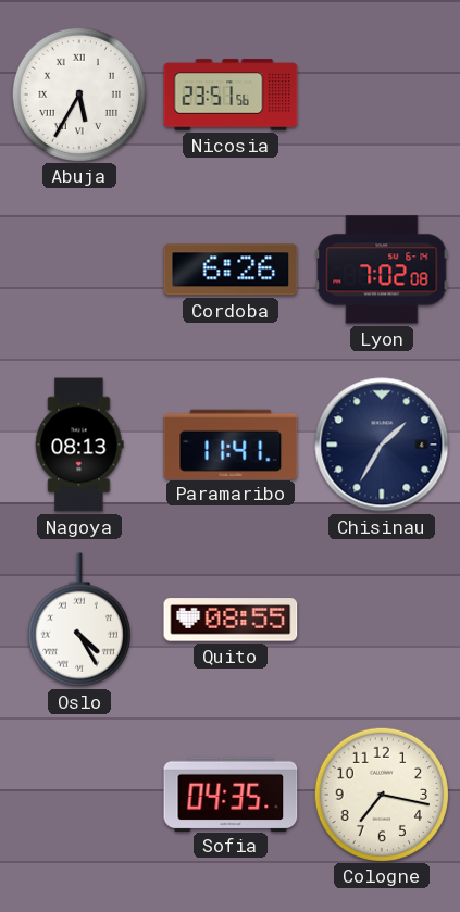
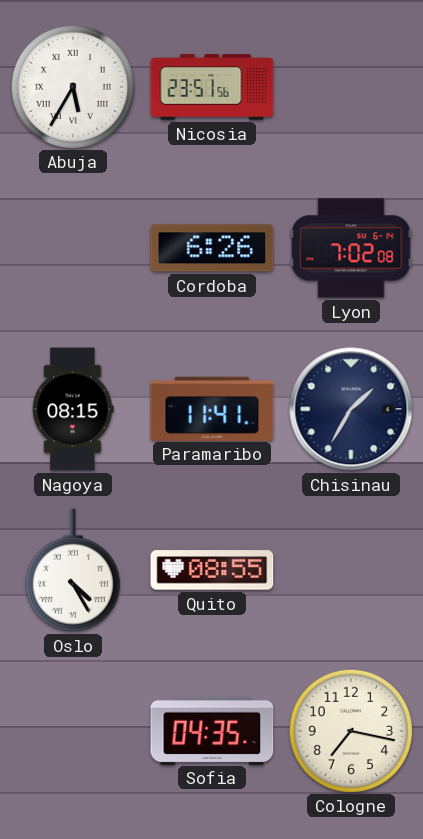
Nagoya: 08:13 -> 08:15 (73, 409)
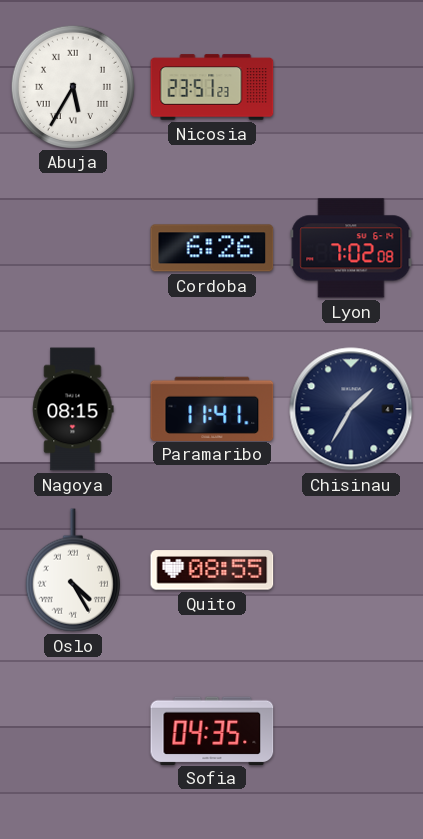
Nicosia: 23:51:56 -> 23:51:23 (212, 87)
Cologne: 7:17 -> none (350, 730)
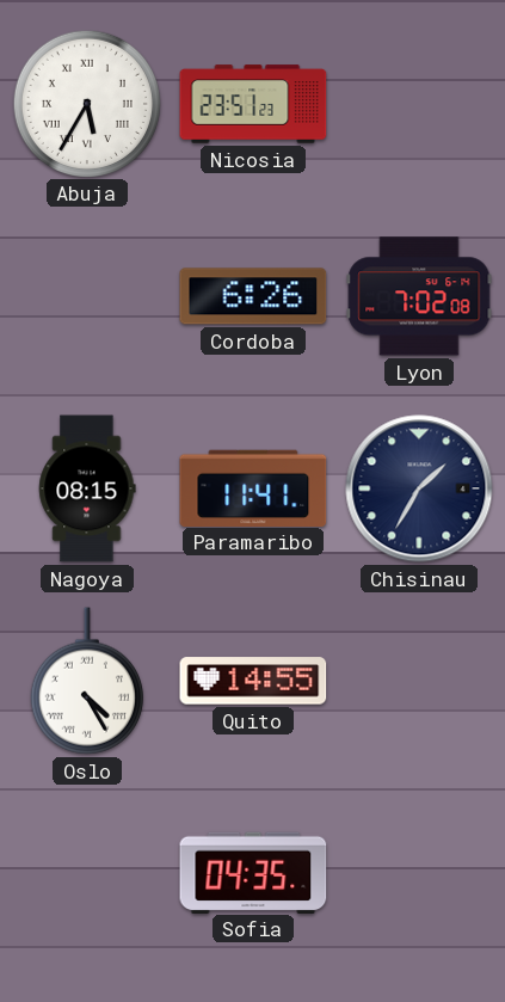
Quito: 08:55 -> 14:55 (253, 681)
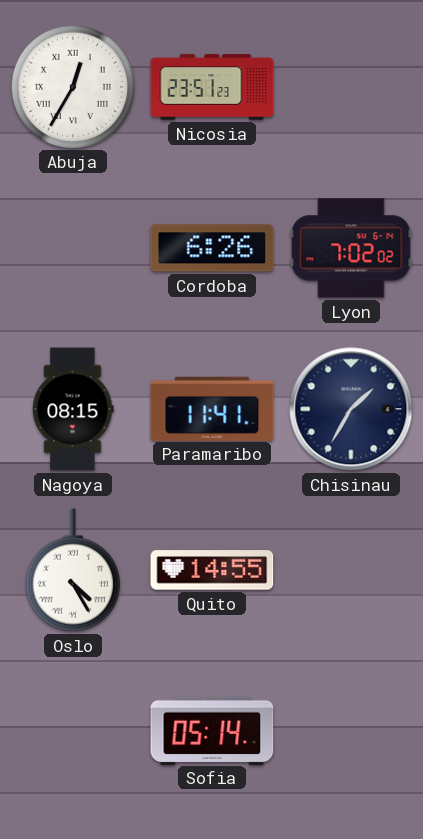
Abuja: 5:35 -> 12:35 (72, 86)
Lyon: 7:02:08 -> 7:02:02 (351, 248)
Sofia: 04:35 -> 05:14 (212, 730)
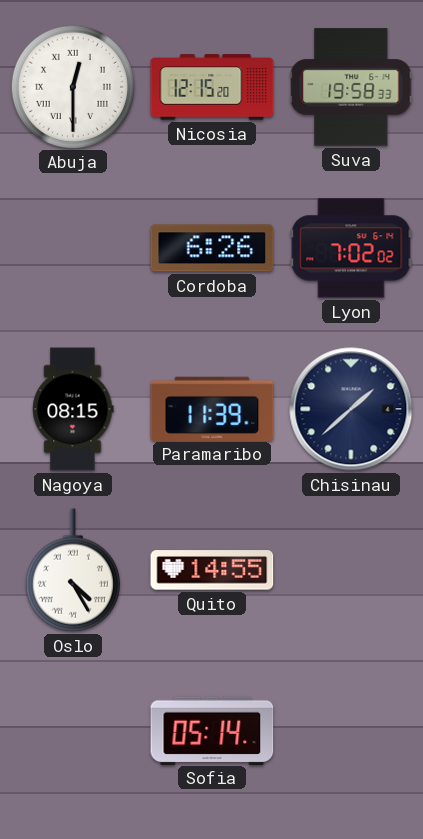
Abuja: 12:35 -> 12:30 (72, 86)
Nicosia: 23:51 -> 12:15 (212, 87)
Suva: none -> 19:58 (351, 87)
Paramaribo: 11:41 -> 11:39 (212, 408)
Chisinau: 1:35 -> 1:38 (351, 409)
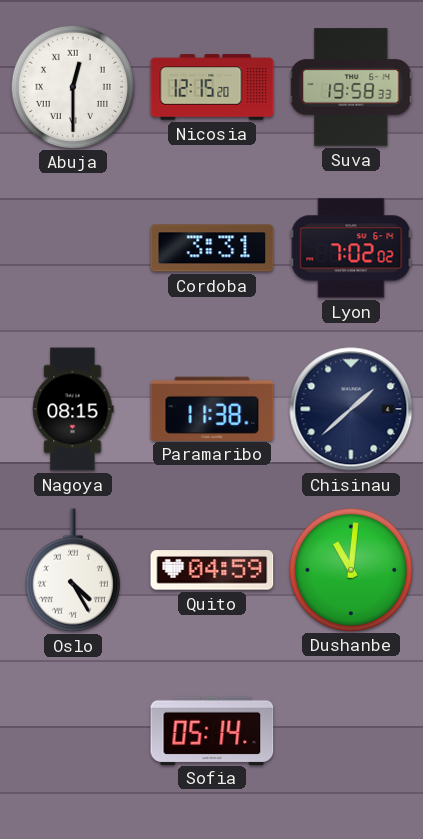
Cordoba: 6:26 -> 3:31 (212, 248)
Paramaribo: 11:39 -> 11:38 (212, 408)
Quito: 14:55 -> 04:59 (212, 570)
Dushanbe: none -> 11:01 (350, 569)
